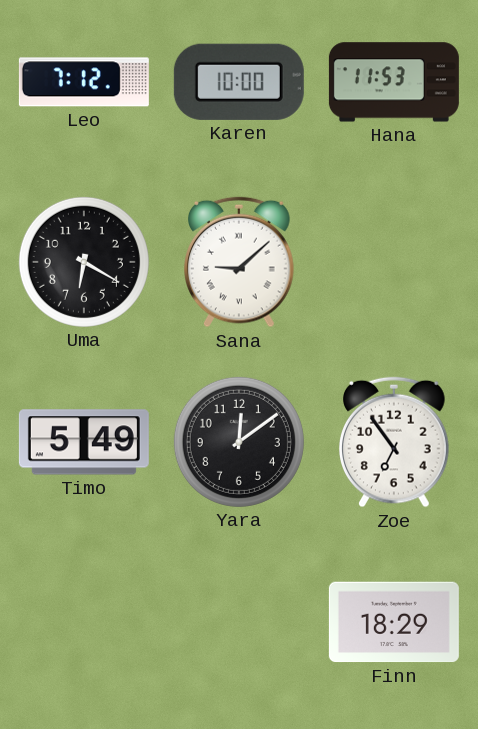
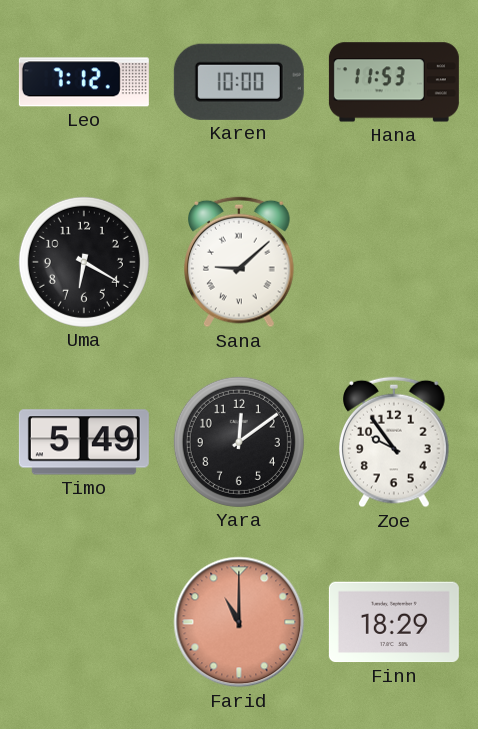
Zoe: 6:54 -> 9:54 (395, 442)
Farid: none -> 11:00 (239, 622)
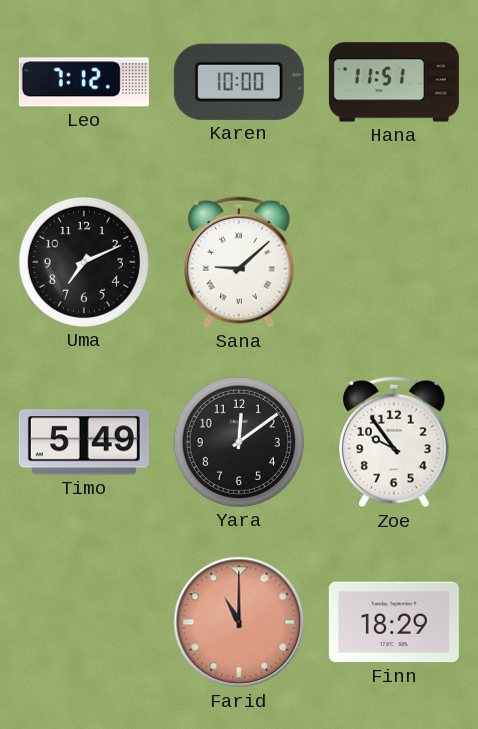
Hana: 11:53 -> 11:51 (394, 82)
Uma: 6:20 -> 7:11 (84, 262)
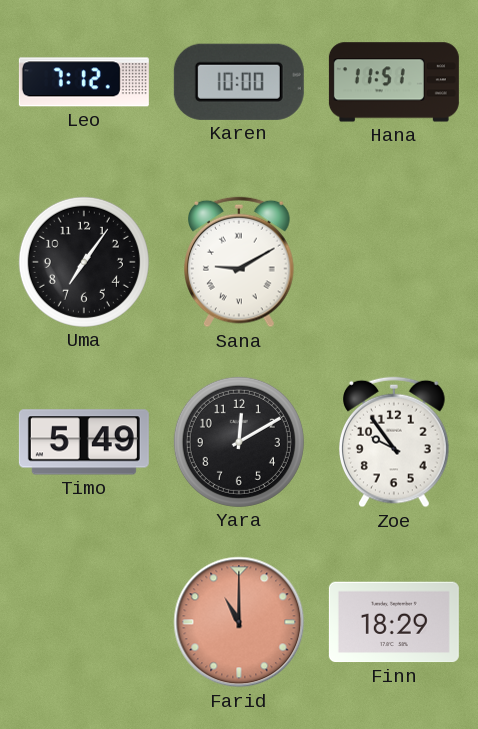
Uma: 7:11 -> 7:06 (84, 262)
Sana: 9:08 -> 9:10 (240, 262)
Yara: 12:09 -> 12:10 (239, 442)
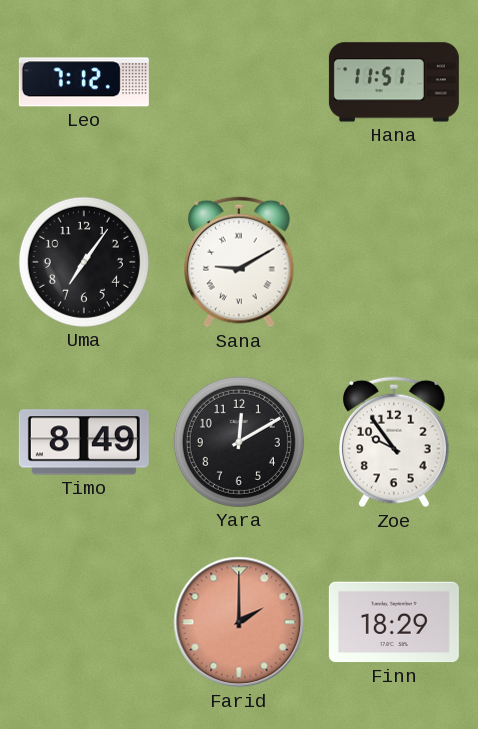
Karen: 10:00 -> none (239, 82)
Timo: 5:49 -> 8:49 (84, 442)
Farid: 11:00 -> 2:00 (239, 622)
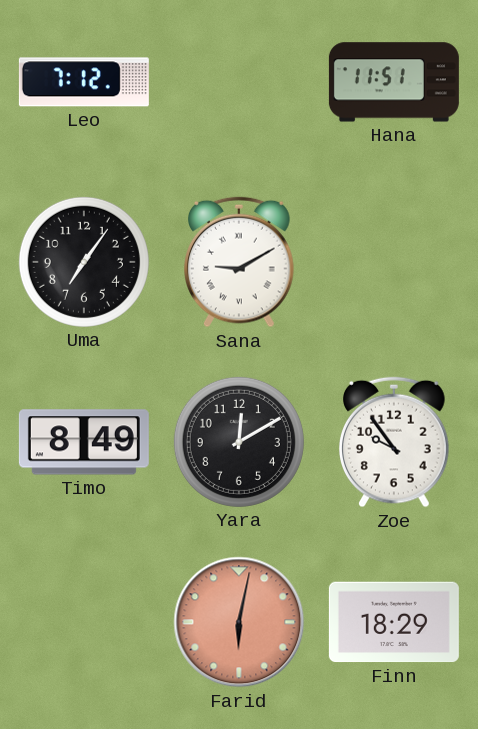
Farid: 2:00 -> 6:02 (239, 622)
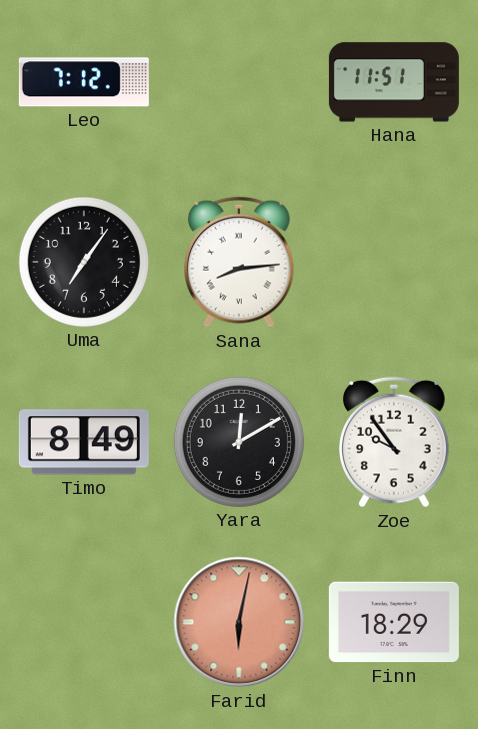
Sana: 9:10 -> 8:14 (240, 262)
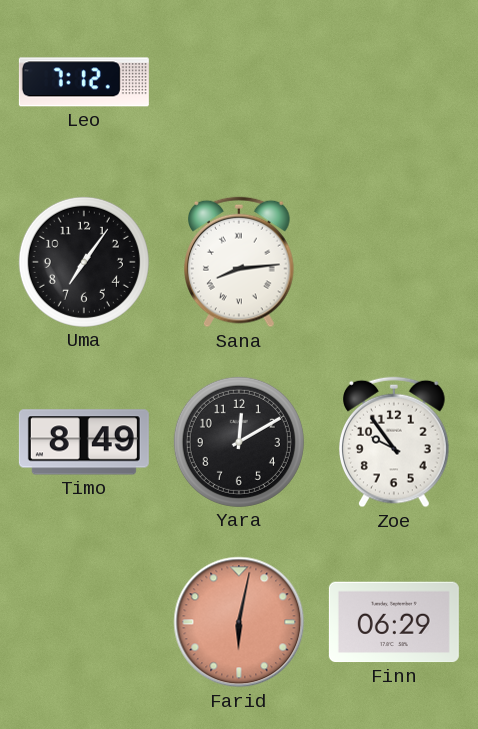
Hana: 11:51 -> none (394, 82)
Finn: 18:29 -> 06:29 (394, 622)
